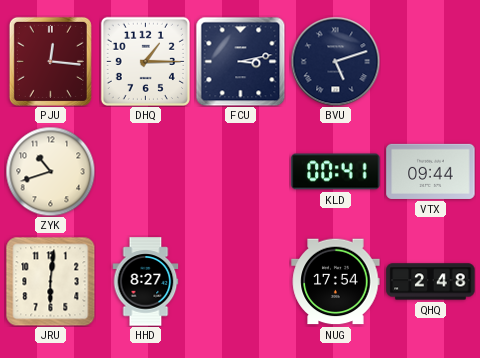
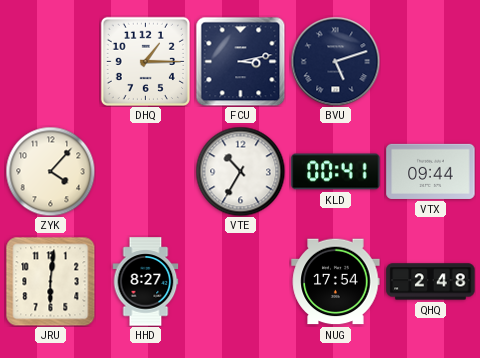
PJU: 12:16 -> none (50, 61)
ZYK: 10:42 -> 4:07 (50, 171)
VTE: none -> 10:35 (240, 171)
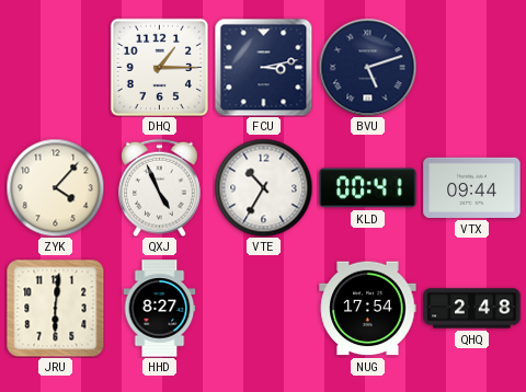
QXJ: none -> 4:56 (160, 187)
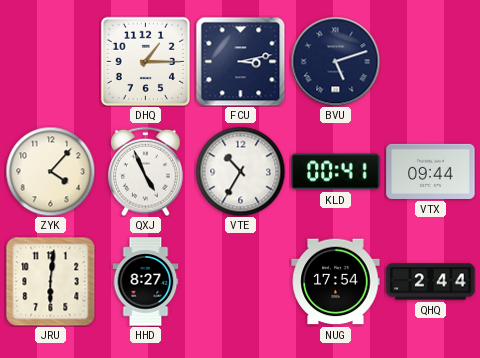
QHQ: 2:48 -> 2:44 (431, 282)
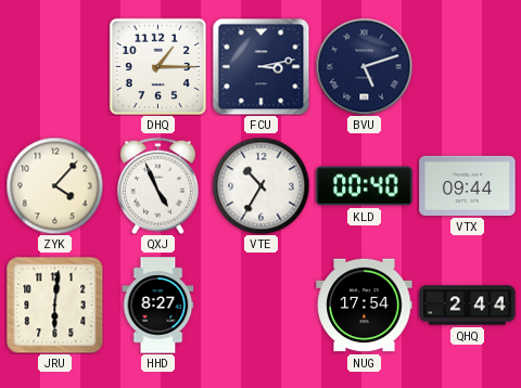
KLD: 00:41 -> 00:40 (365, 186)
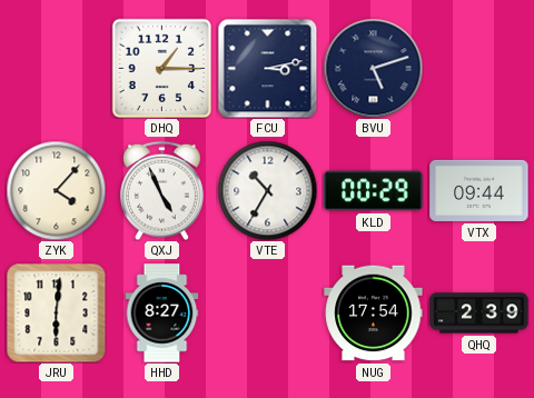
KLD: 00:40 -> 00:29 (374, 191)
QHQ: 2:44 -> 2:39 (479, 314)
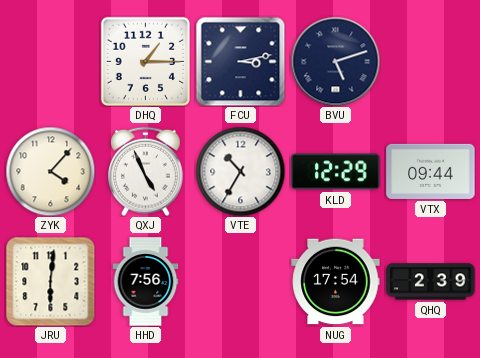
KLD: 00:29 -> 12:29 (336, 172)
HHD: 8:27 -> 7:56 (146, 282)
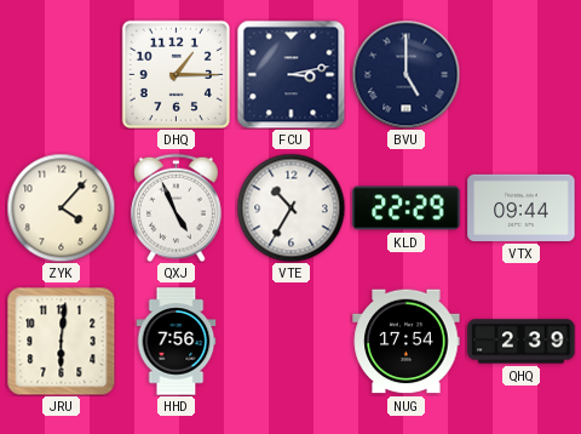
BVU: 5:12 -> 5:00 (405, 74)
KLD: 12:29 -> 22:29 (407, 209)
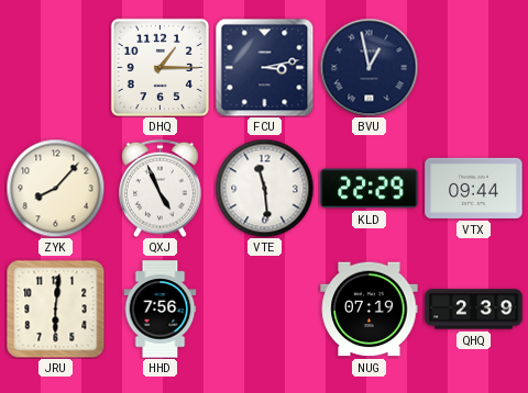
BVU: 5:00 -> 12:58 (369, 67)
ZYK: 4:07 -> 8:07 (55, 188)
VTE: 10:35 -> 11:29 (264, 188)
NUG: 17:54 -> 07:19 (370, 310)
